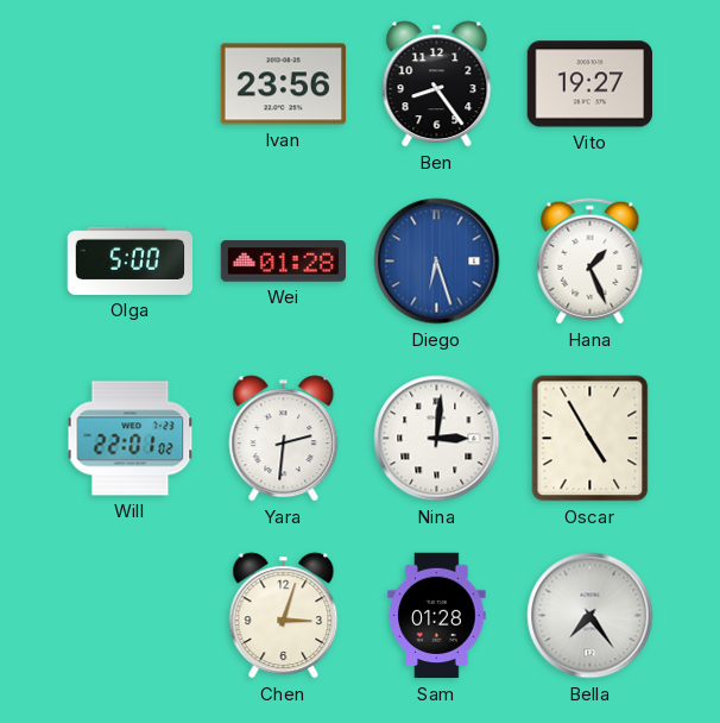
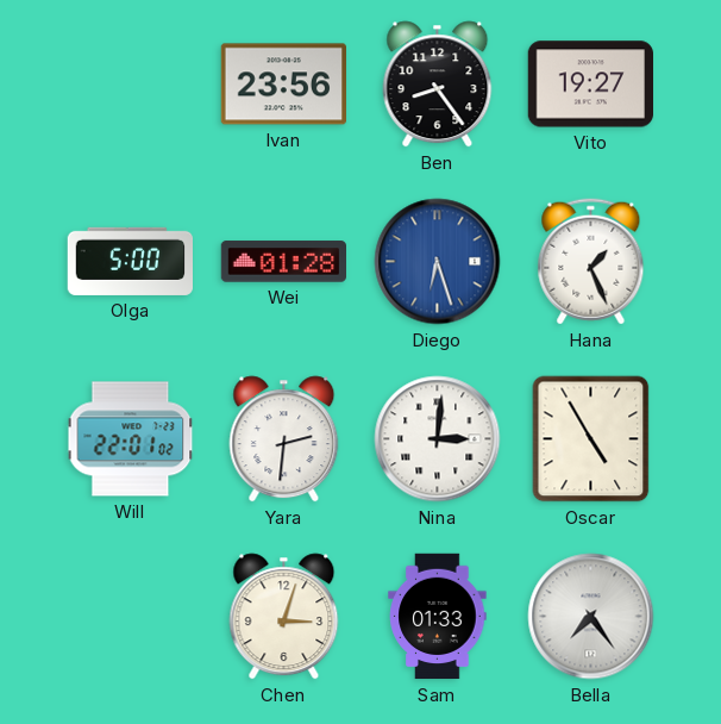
Sam: 01:28 -> 01:33 (438, 617)
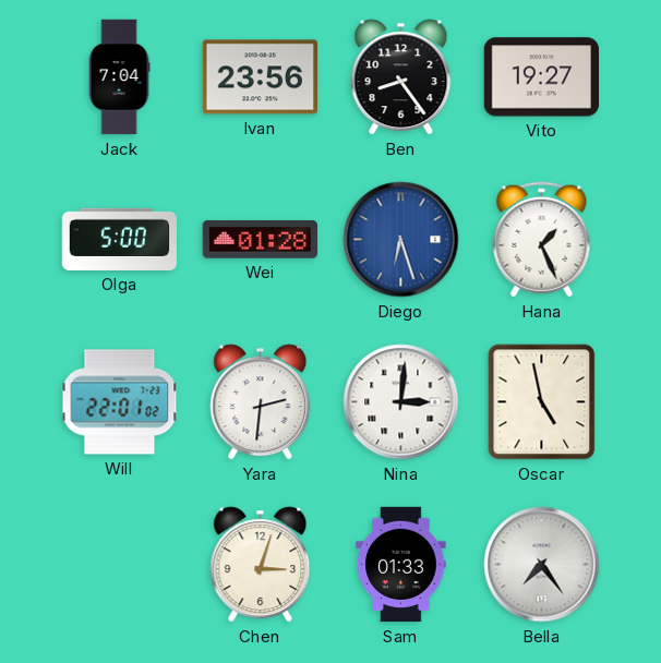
Jack: none -> 7:04 (119, 77)
Oscar: 4:55 -> 4:58 (542, 402)
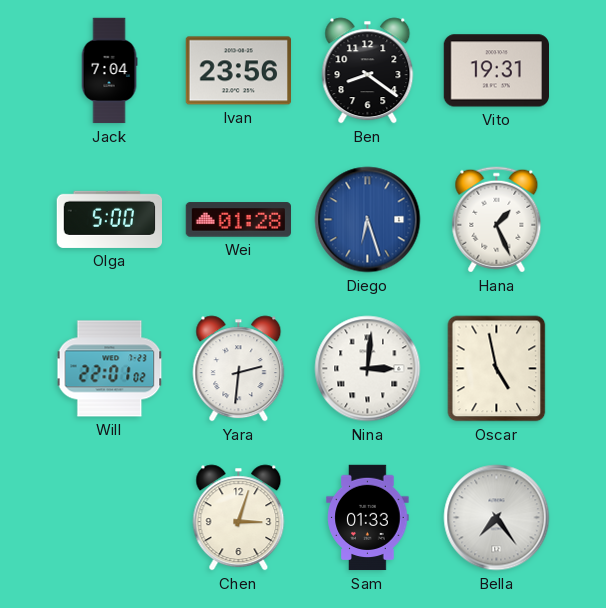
Ben: 8:24 -> 8:21 (368, 71)
Vito: 19:27 -> 19:31 (496, 71)
